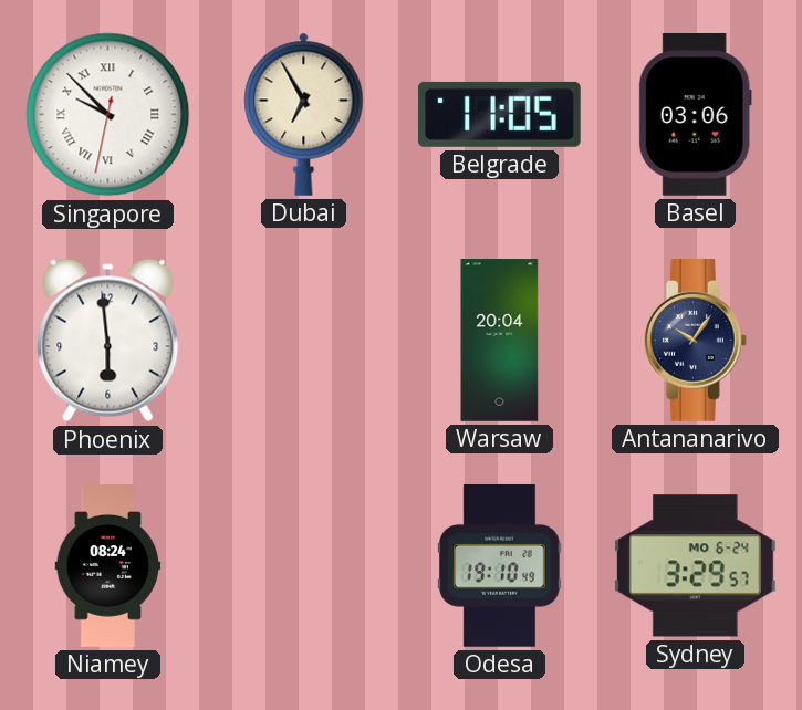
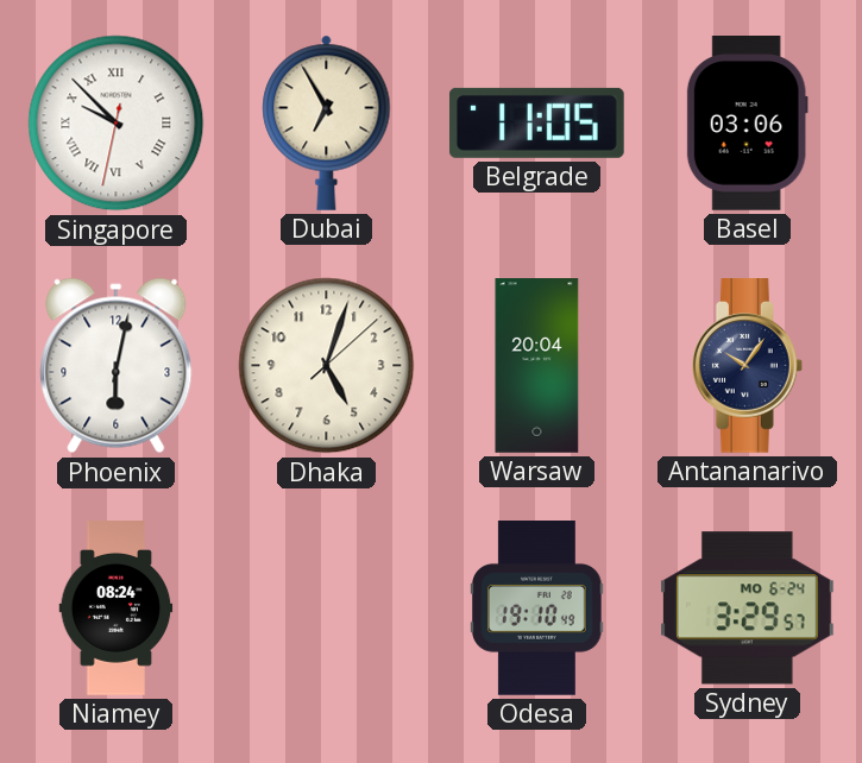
Phoenix: 5:59 -> 6:02 (117, 366)
Dhaka: none -> 5:03 (327, 366)
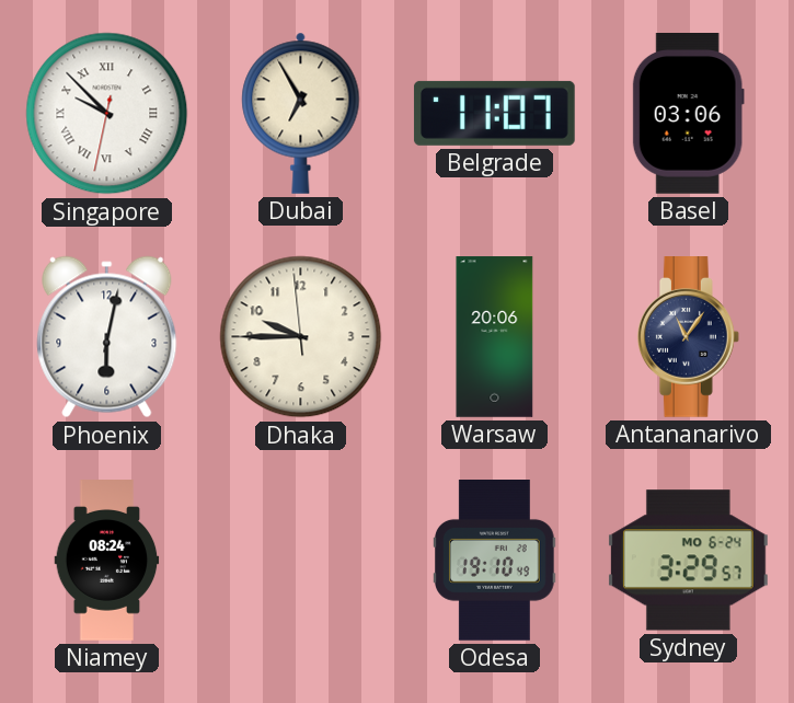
Belgrade: 11:05 -> 11:07 (494, 113)
Dhaka: 5:03 -> 9:44 (301, 337)
Warsaw: 20:04 -> 20:06 (495, 337)
Antananarivo: 10:06 -> 11:06 (688, 337)
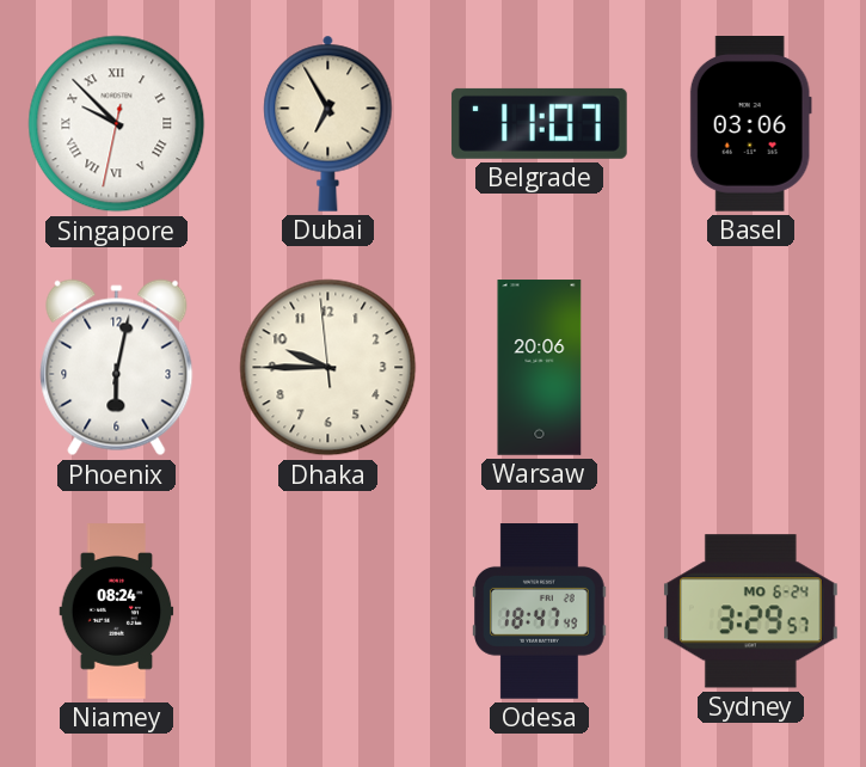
Antananarivo: 11:06 -> none (688, 337)
Odesa: 19:10 -> 18:47 (540, 612)
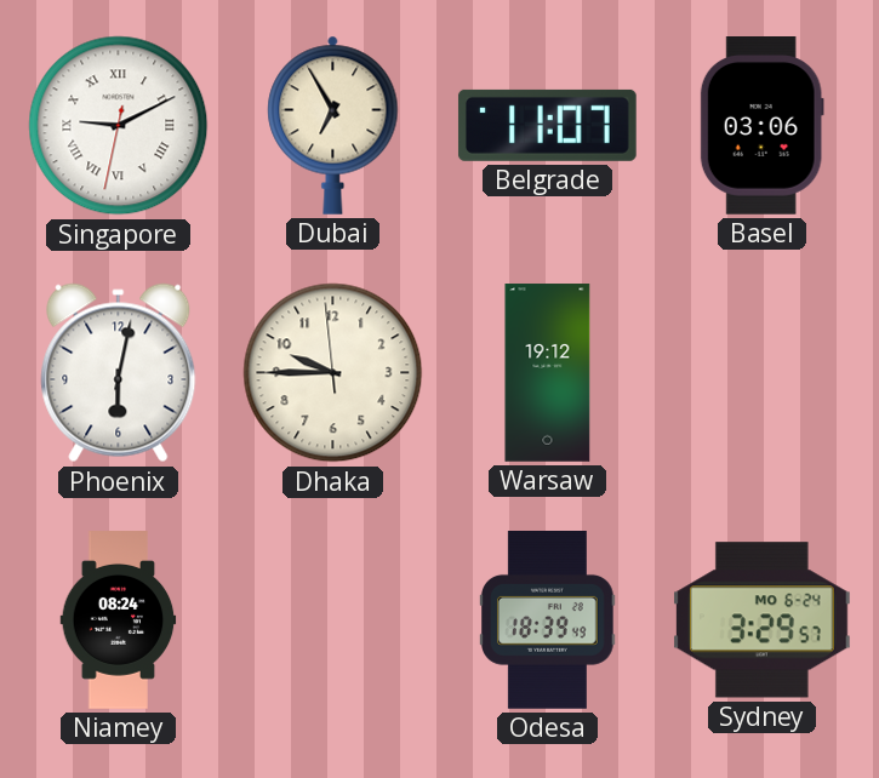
Singapore: 9:52 -> 9:10 (119, 126)
Warsaw: 20:06 -> 19:12 (548, 373)
Odesa: 18:47 -> 18:39 (548, 620)
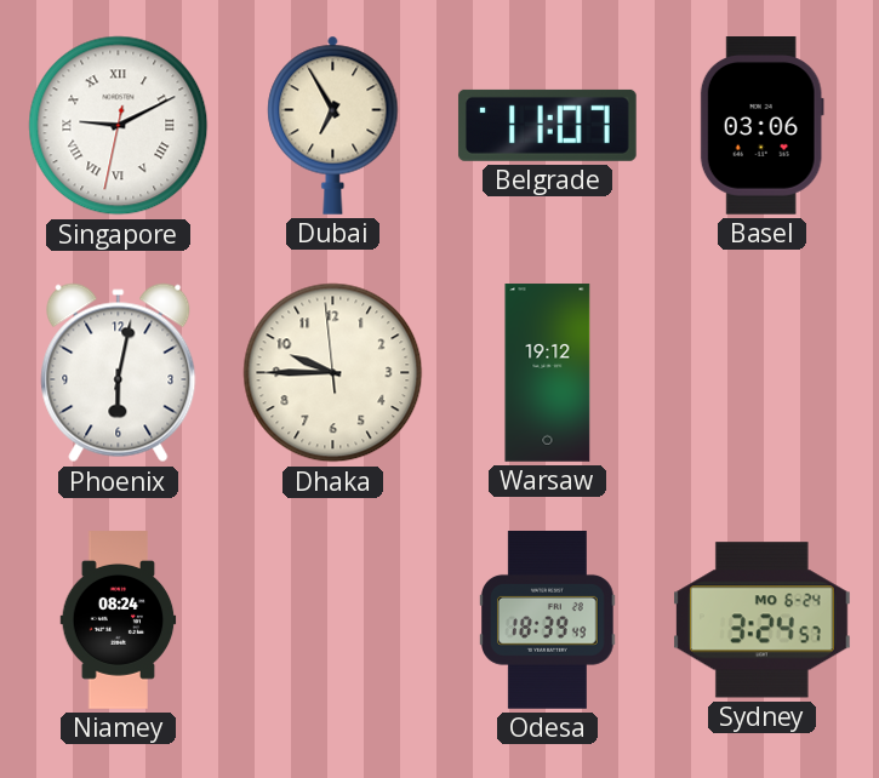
Sydney: 3:29 -> 3:24 (761, 620)
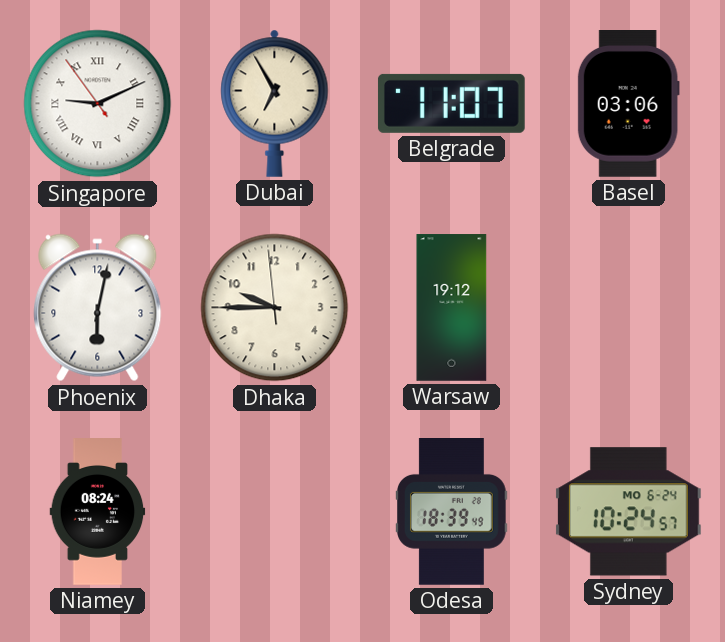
Singapore: 9:10:32 -> 9:10:54 (98, 104)
Sydney: 3:24 -> 10:24 (628, 512)
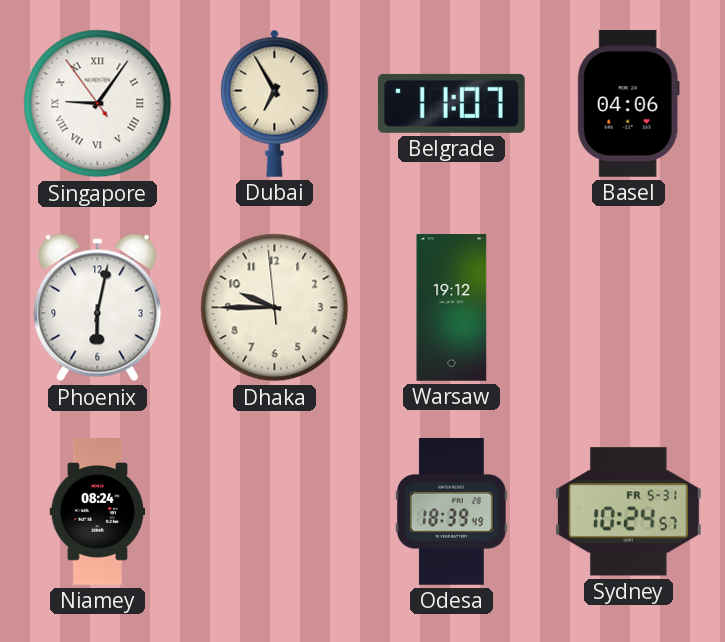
Singapore: 9:10 -> 9:05 (98, 104)
Basel: 03:06 -> 04:06 (628, 104)
Sydney date: MO 6-24 -> FR 5-31 (628, 512)
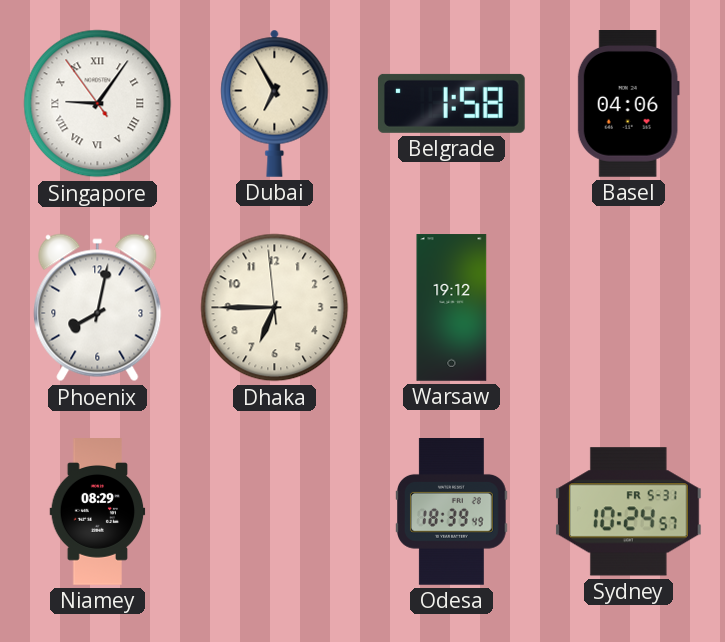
Belgrade: 11:07 -> 1:58 (451, 103)
Phoenix: 6:02 -> 8:02 (98, 308)
Dhaka: 9:44 -> 6:44 (275, 308)
Niamey: 08:24 -> 08:29 (98, 512)
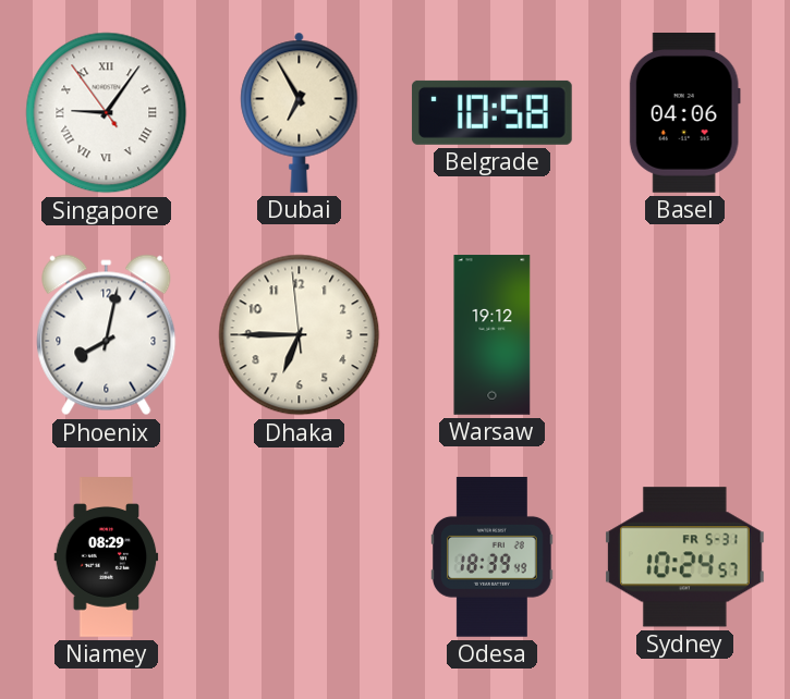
Belgrade: 1:58 -> 10:58 (491, 112)
